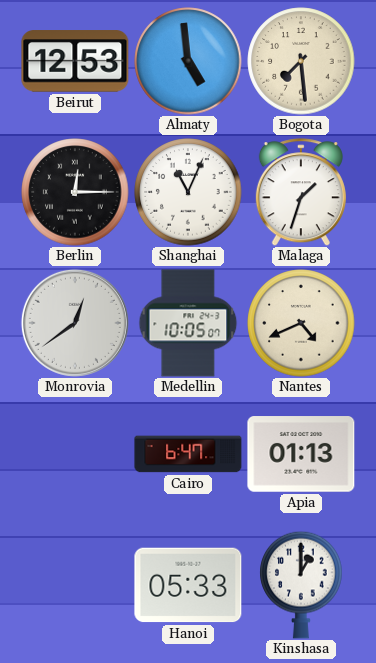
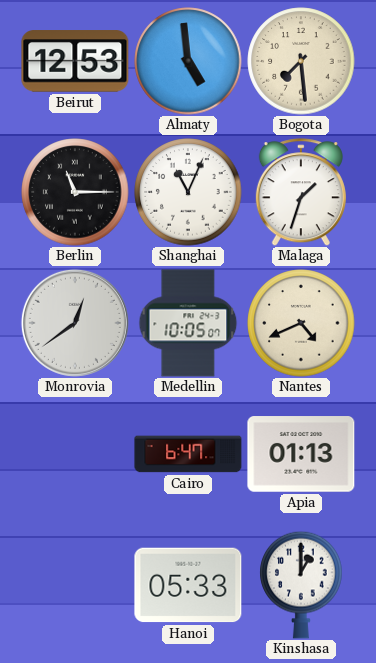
Berlin: 12:15 -> 11:15 (75, 192)
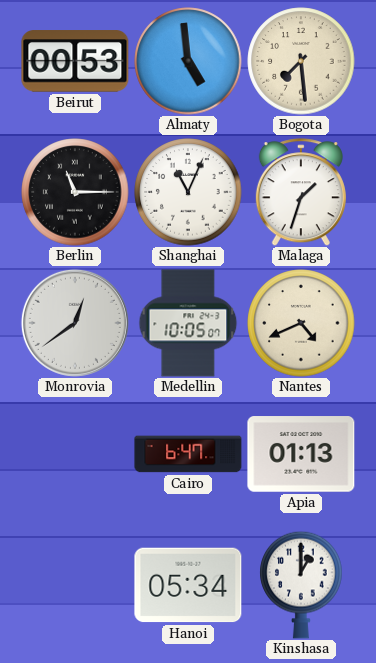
Beirut: 12:53 -> 00:53 (75, 61)
Hanoi: 05:33 -> 05:34 (188, 585)
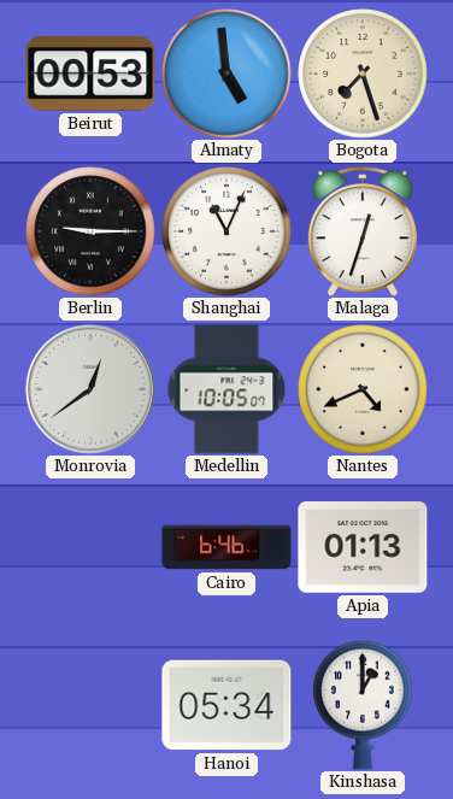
Bogota: 7:29 -> 7:27 (363, 74)
Berlin: 11:15 -> 9:15 (90, 231)
Malaga: 1:33 -> 12:33 (363, 231)
Cairo: 6:47 -> 6:46 (226, 547)
